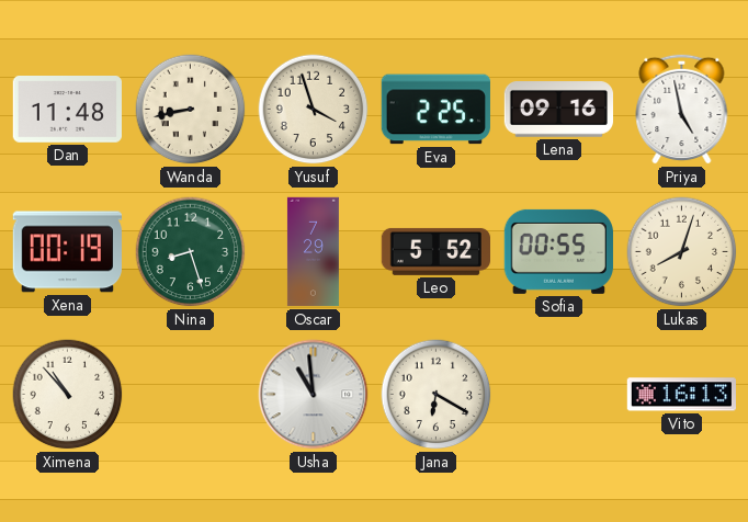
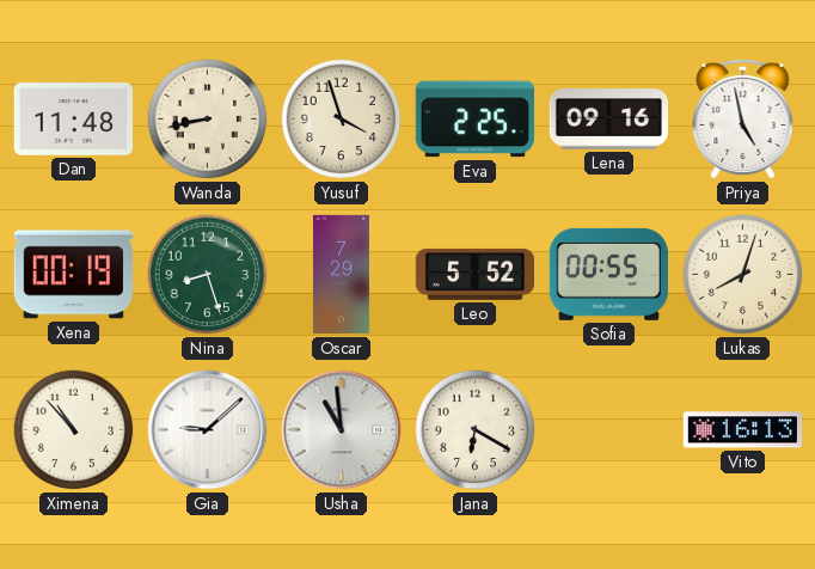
Gia: none -> 9:08 (208, 430)
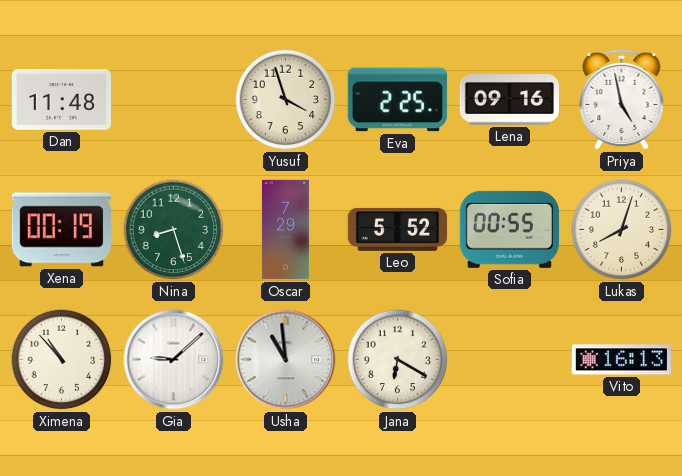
Wanda: 8:43 -> none (208, 120)
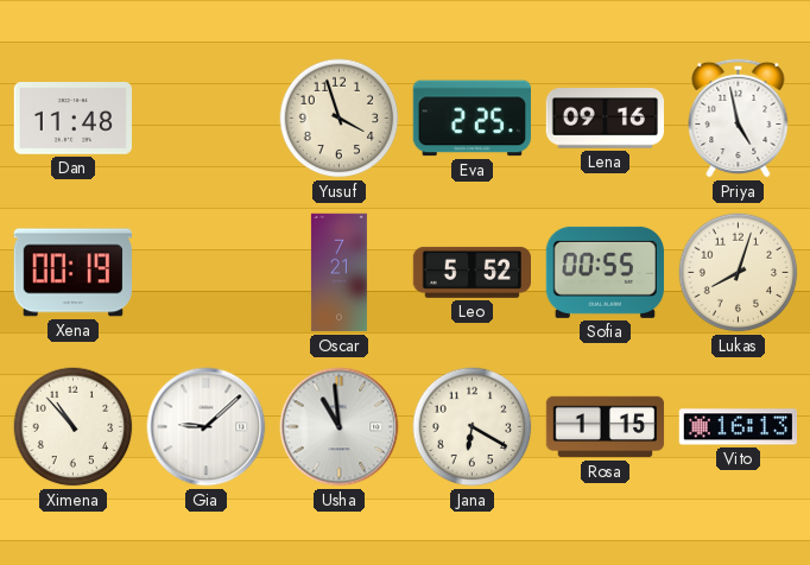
Nina: 8:27 -> none (174, 230)
Oscar: 7:29 -> 7:21 (338, 273)
Rosa: none -> 1:15 (606, 427)
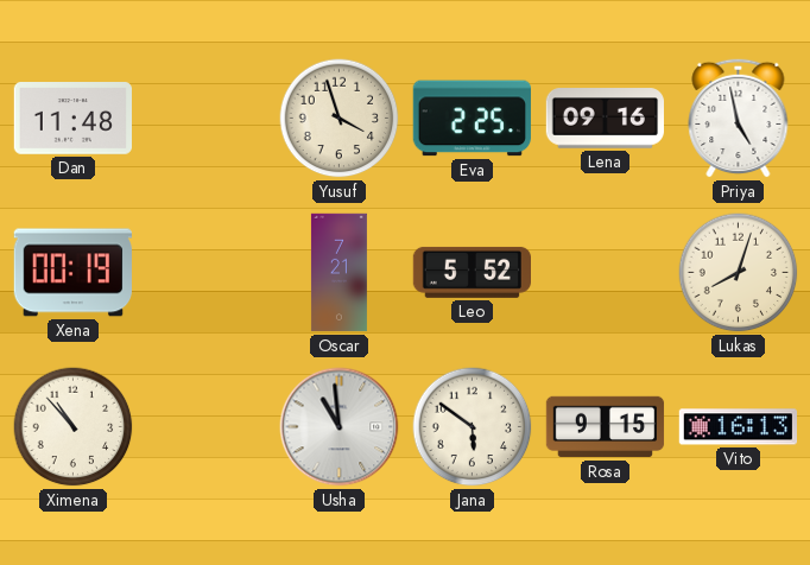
Sofia: 00:55 -> none (605, 272)
Gia: 9:08 -> none (207, 427)
Jana: 6:20 -> 5:51 (473, 427)
Rosa: 1:15 -> 9:15 (606, 427)
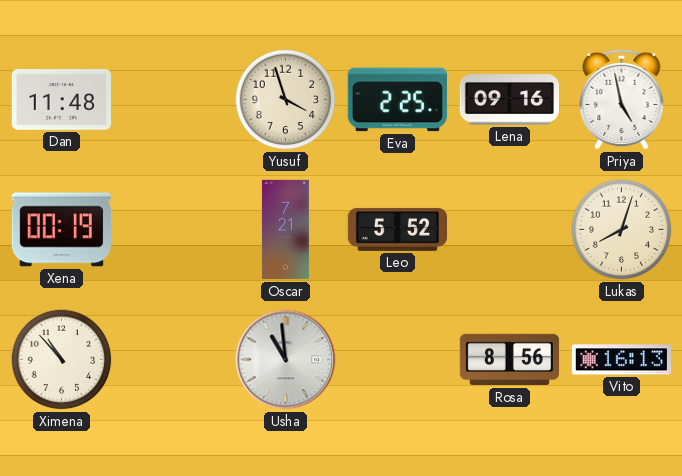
Jana: 5:51 -> none (473, 427)
Rosa: 9:15 -> 8:56 (510, 360)
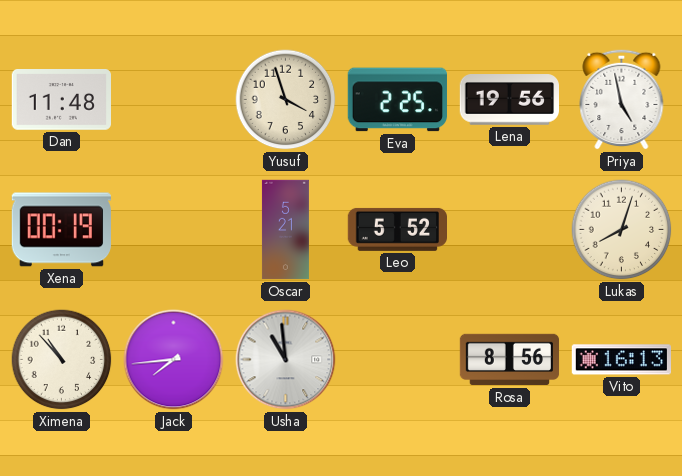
Lena: 09:16 -> 19:56 (509, 100)
Oscar: 7:21 -> 5:21 (285, 230)
Jack: none -> 7:44 (174, 360)
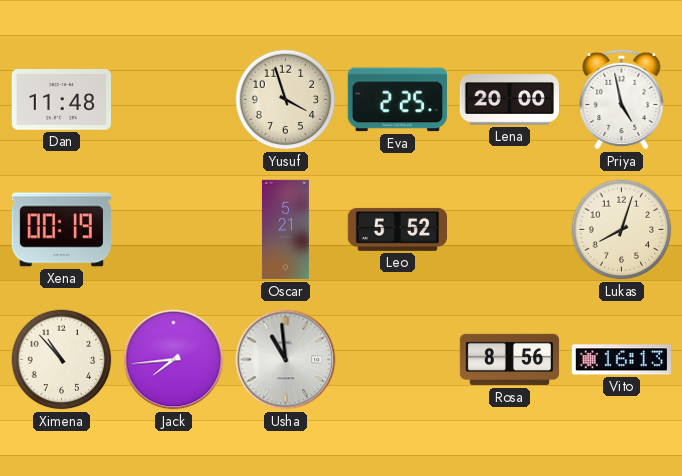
Lena: 19:56 -> 20:00 (509, 100)
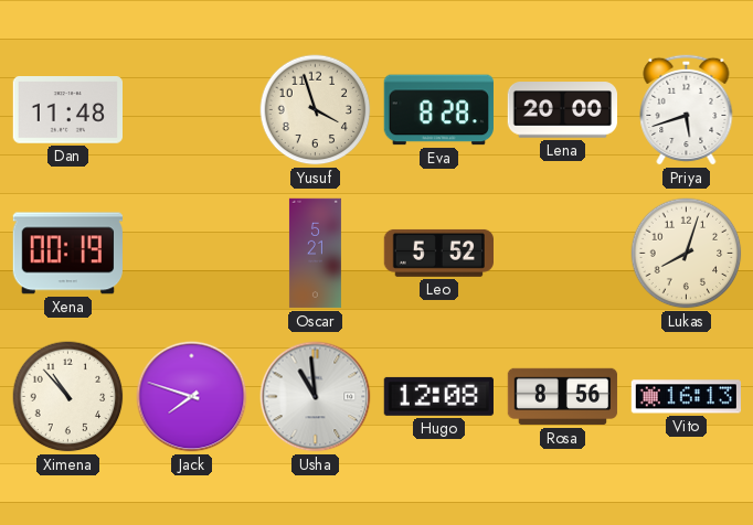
Eva: 2:25 -> 8:28 (438, 110)
Priya: 4:58 -> 5:42 (687, 109)
Jack: 7:44 -> 7:48 (192, 397)
Hugo: none -> 12:08 (438, 396)
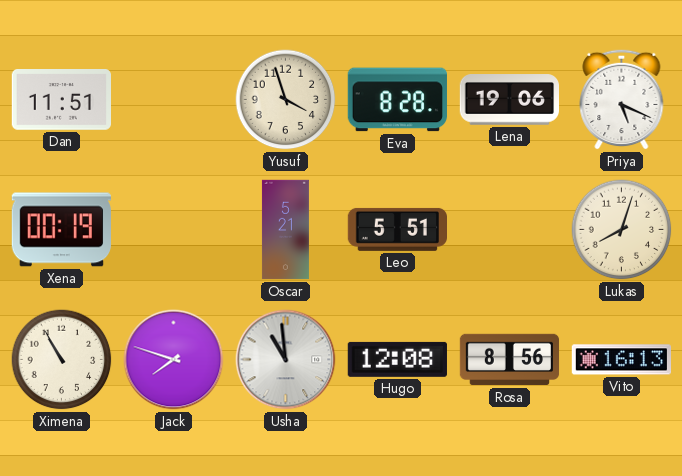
Dan: 11:48 -> 11:51 (61, 100)
Lena: 20:00 -> 19:06 (509, 100)
Priya: 5:42 -> 5:19 (622, 99)
Leo: 5:52 -> 5:51 (397, 229)
Ximena: 10:53 -> 10:55 (62, 360)
